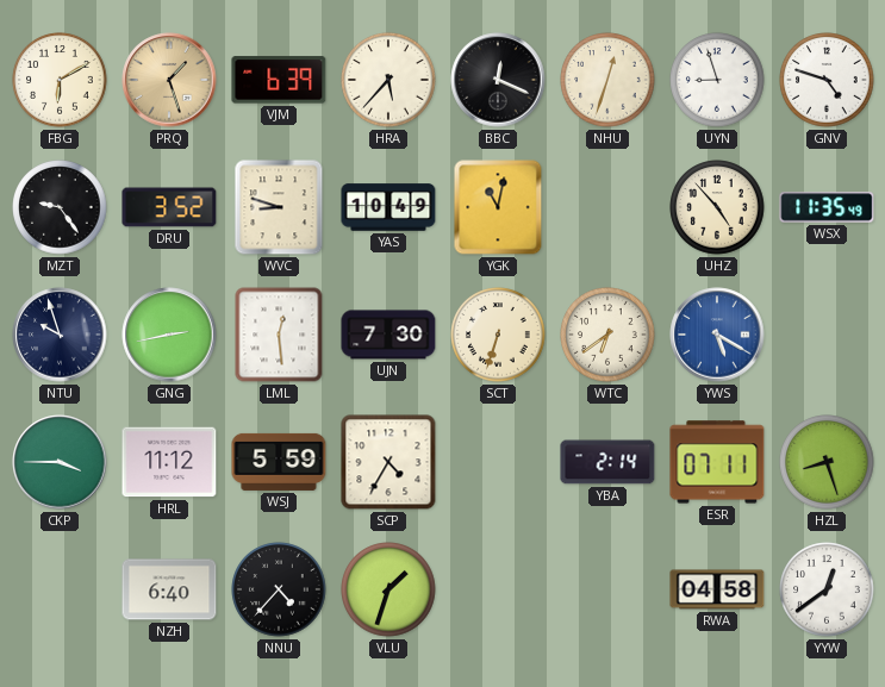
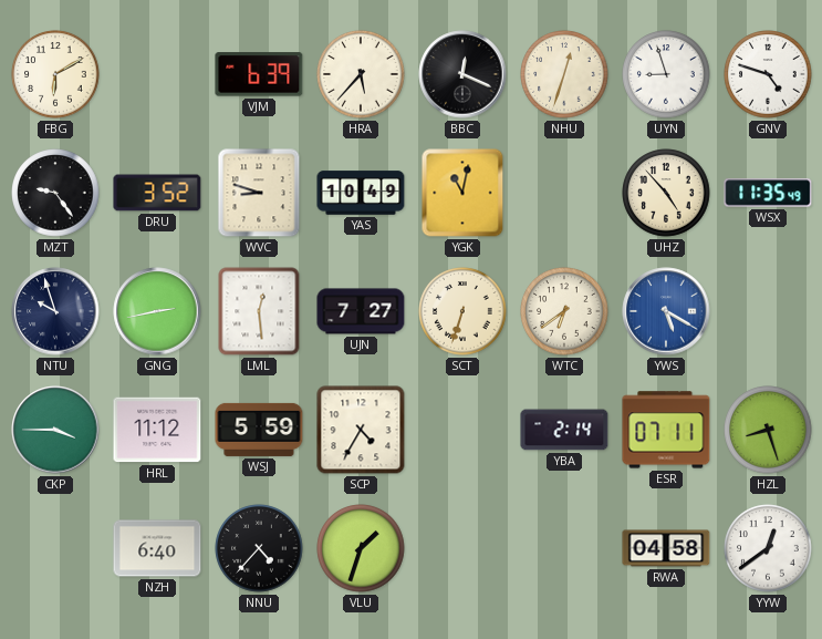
PRQ: 1:27 -> none (169, 80)
UJN: 7:30 -> 7:27 (361, 311)
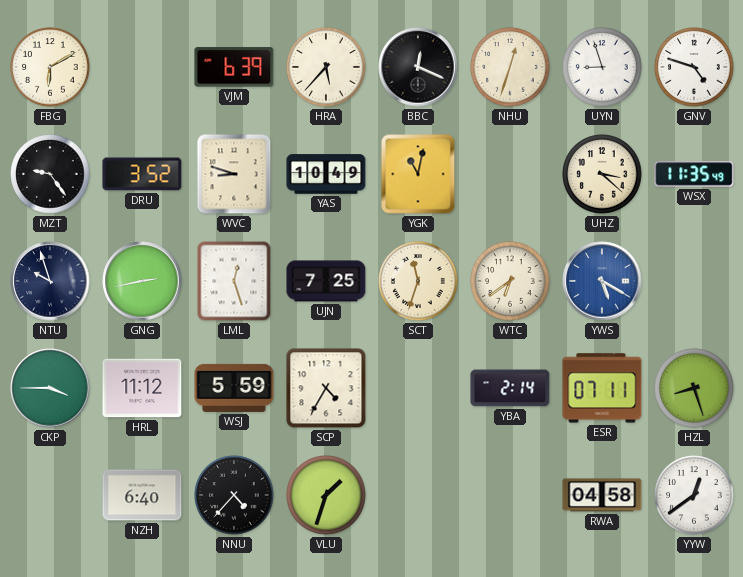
UHZ: 4:53 -> 3:22 (602, 174)
LML: 12:29 -> 12:27 (234, 281)
UJN: 7:27 -> 7:25 (326, 281)
SCT: 6:33 -> 11:33 (418, 281)
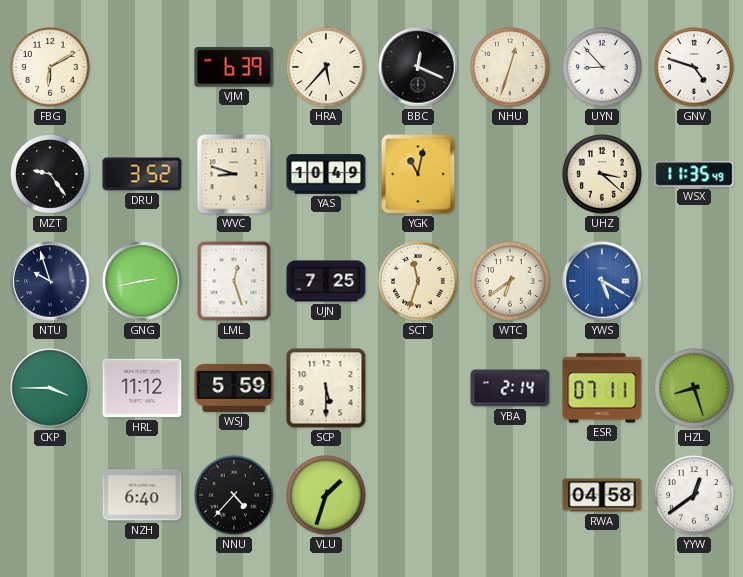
UYN: 8:57 -> 8:53 (602, 67)
SCP: 4:35 -> 5:30 (326, 388)
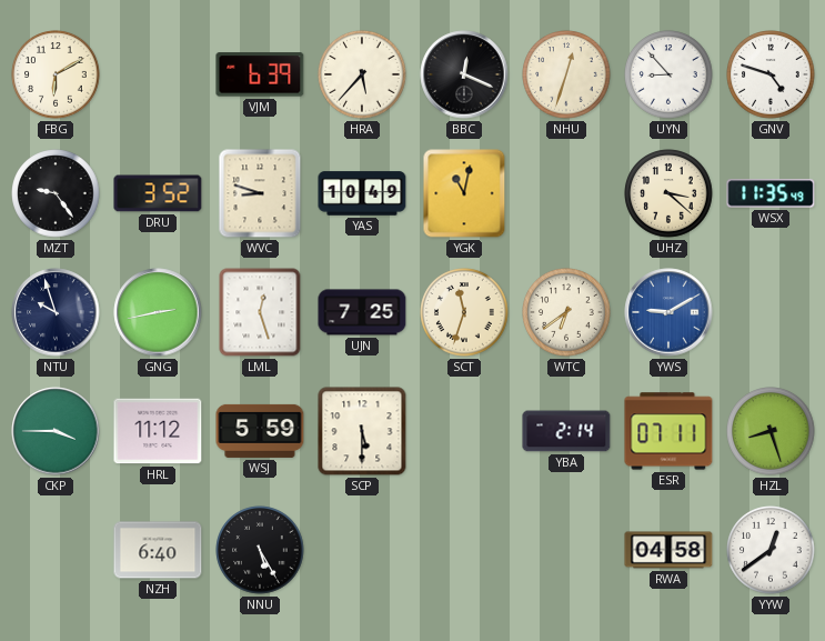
YWS: 5:20 -> 9:10 (668, 312)
NNU: 4:37 -> 5:25 (260, 550)
VLU: 1:33 -> none (326, 495)
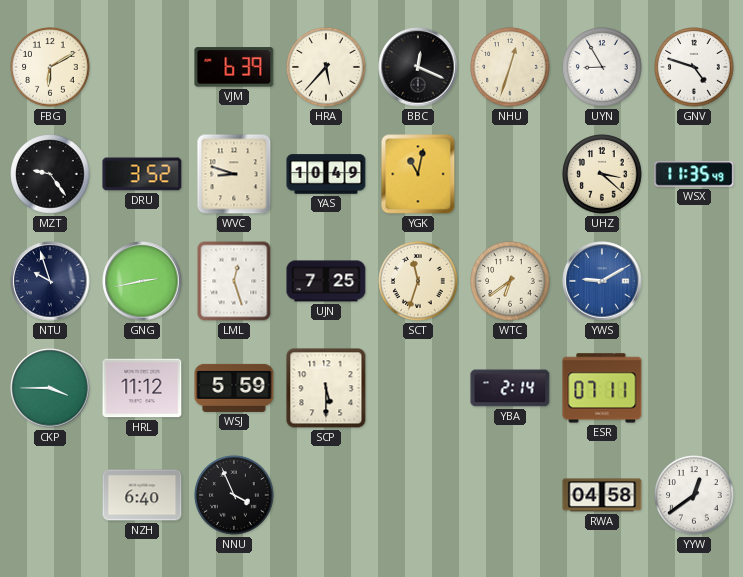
UYN: 8:53 -> 8:55 (602, 67)
HZL: 8:27 -> none (771, 431)
NNU: 5:25 -> 3:56 (234, 495)
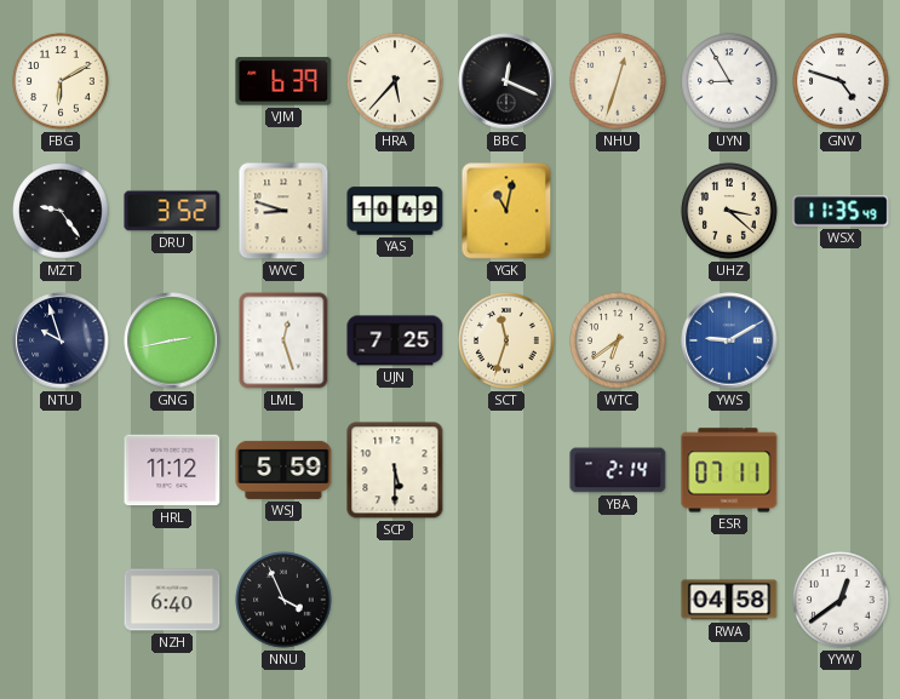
CKP: 3:45 -> none (50, 388)
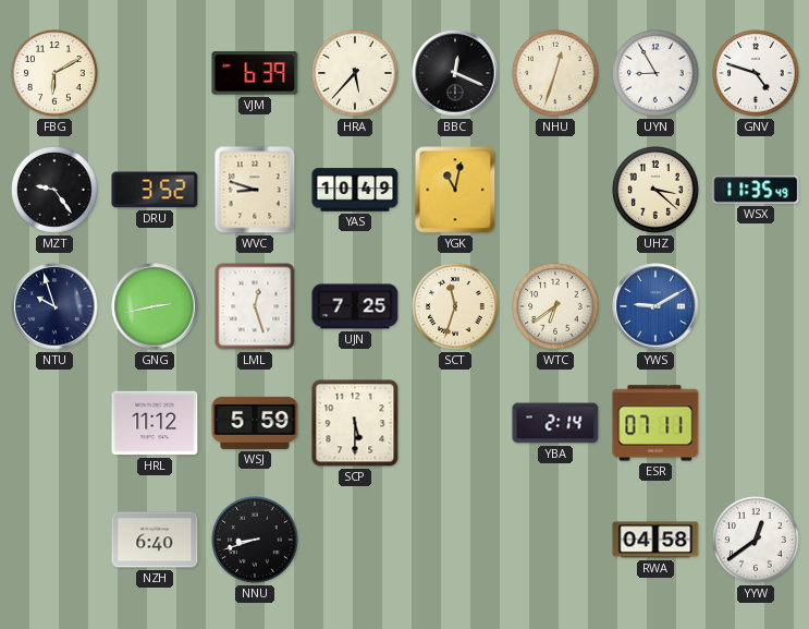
NNU: 3:56 -> 8:42 (255, 540)
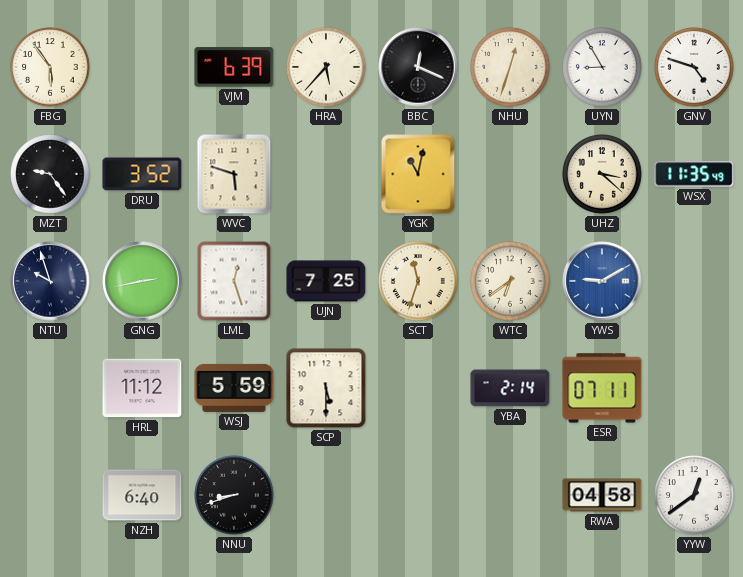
FBG: 6:10 -> 5:54 (50, 67)
WVC: 8:48 -> 5:48 (234, 174)
YAS: 10:49 -> none (355, 190)
